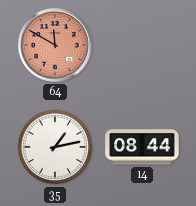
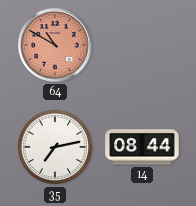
64: 11:50 -> 10:50 (55, 45)
35: 1:13 -> 7:13 (55, 147)
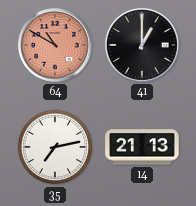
41: none -> 1:00 (142, 45)
14: 08:44 -> 21:13 (142, 147)
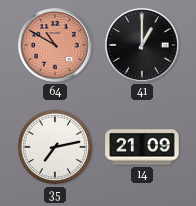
14: 21:13 -> 21:09 (142, 147)
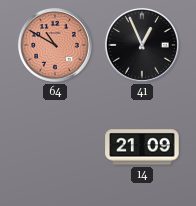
41: 1:00 -> 12:56 (142, 45)
35: 7:13 -> none (55, 147)
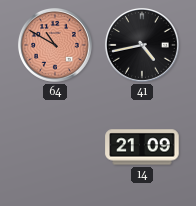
41: 12:56 -> 4:43 (142, 45)
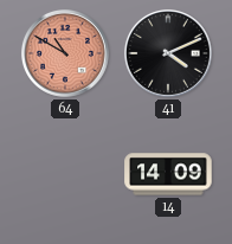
41: 4:43 -> 4:11 (168, 53)
14: 21:09 -> 14:09 (168, 174)
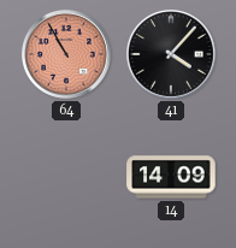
64: 10:50 -> 10:55 (66, 54)
41: 4:11 -> 4:07 (171, 54)
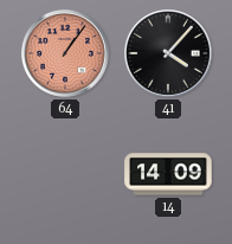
64: 10:55 -> 1:06 (65, 53)
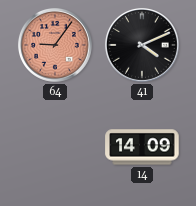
64: 1:06 -> 9:06 (55, 45)
41: 4:07 -> 4:11 (142, 45)
